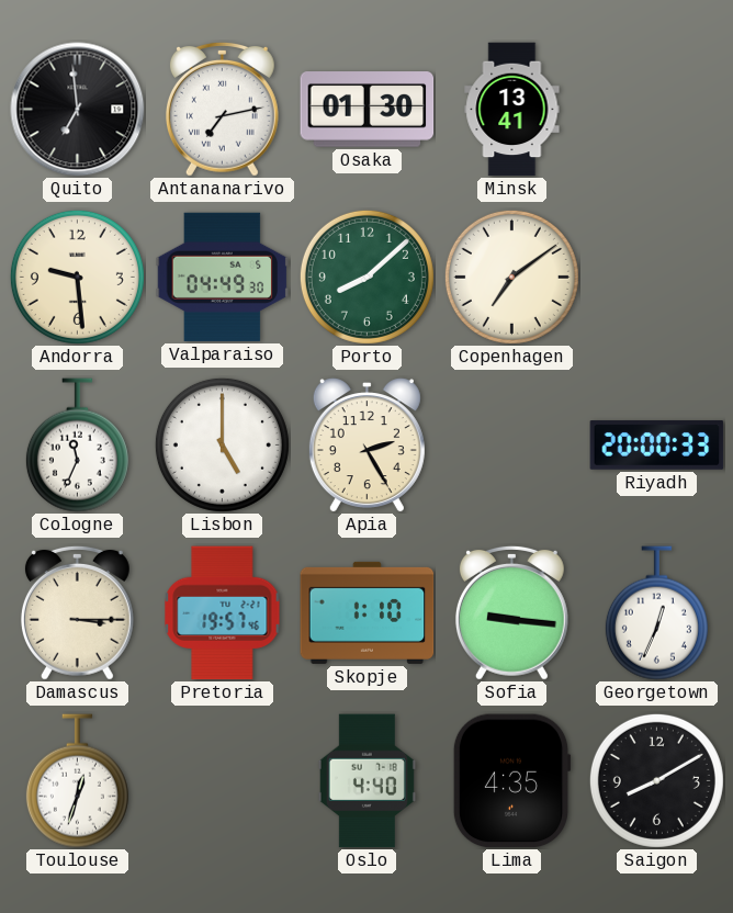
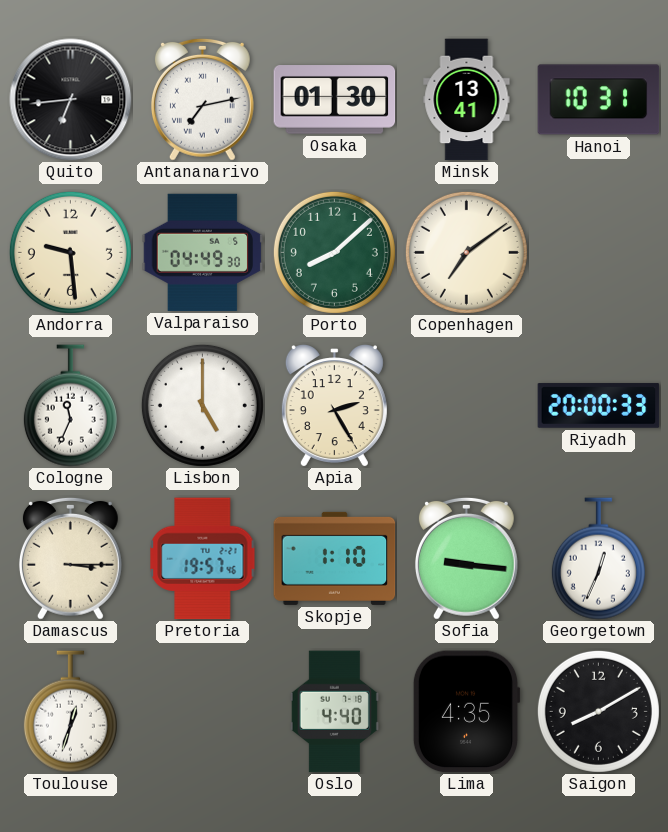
Quito: 6:59 -> 6:44 (71, 100)
Hanoi: none -> 10:31 (599, 100)
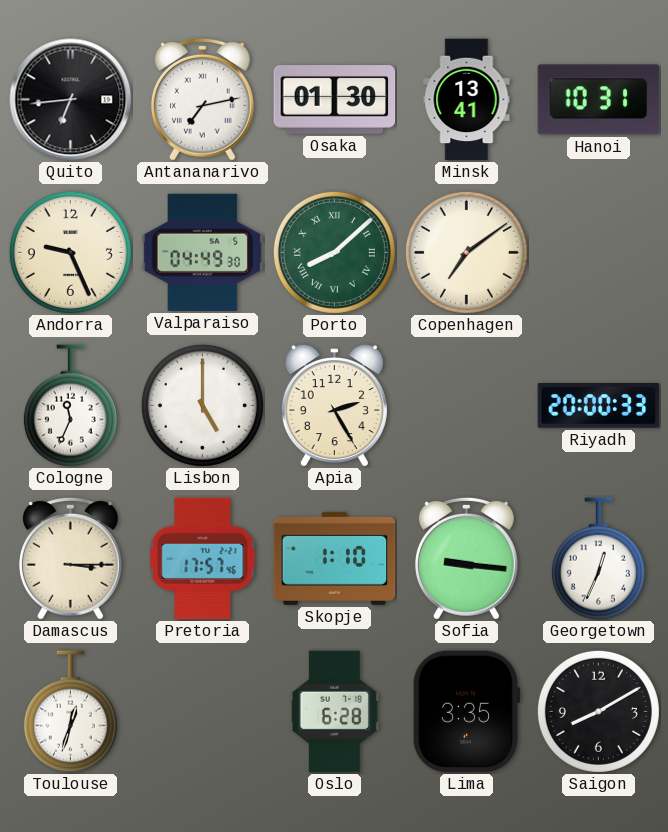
Andorra: 9:29 -> 9:26 (70, 252)
Porto numerals: Arabic -> Roman (334, 252)
Pretoria: 19:57 -> 17:57 (203, 559)
Oslo: 4:40 -> 6:28 (334, 712)
Lima: 4:35 -> 3:35 (466, 712)
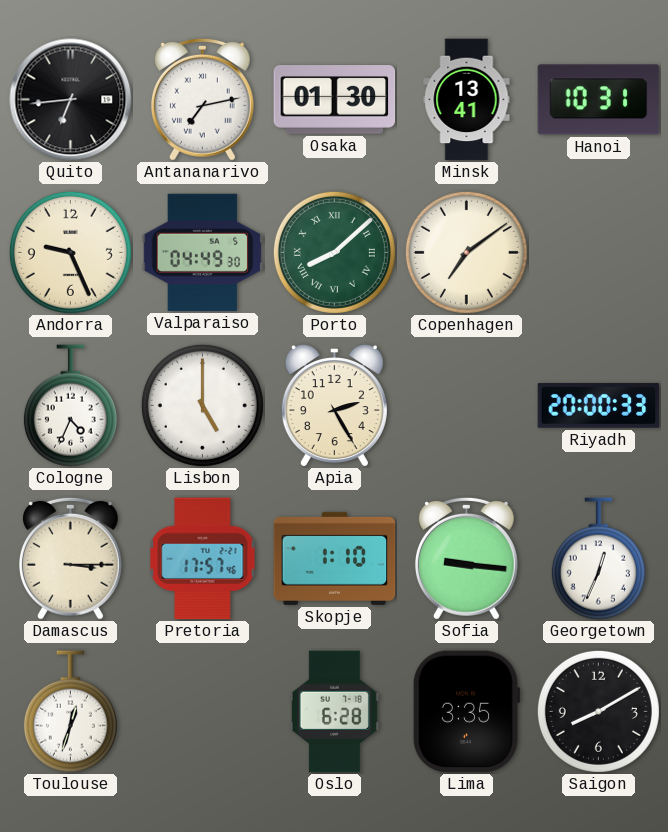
Cologne: 11:34 -> 4:34 (70, 406)
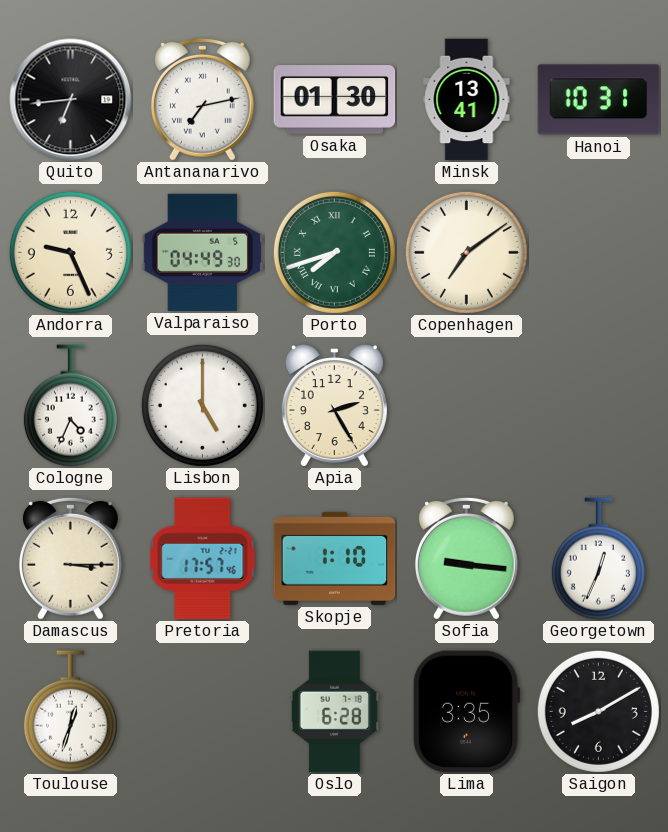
Porto: 8:08 -> 7:42 (334, 252)
Riyadh: 20:00 -> none (599, 406)
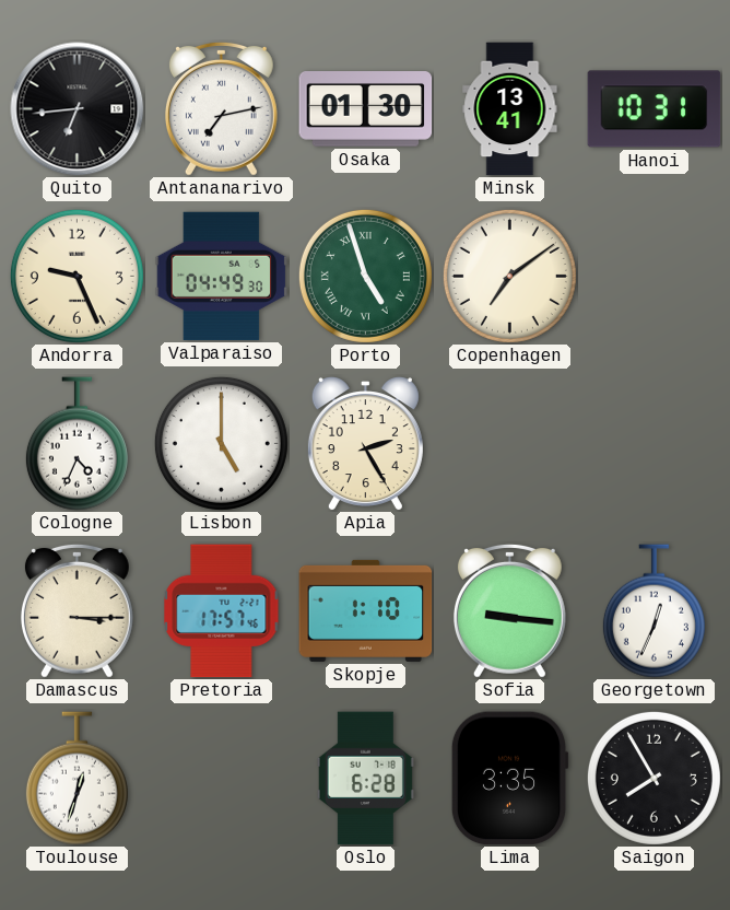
Porto: 7:42 -> 4:57 (365, 276)
Saigon: 8:10 -> 7:55 (654, 778)
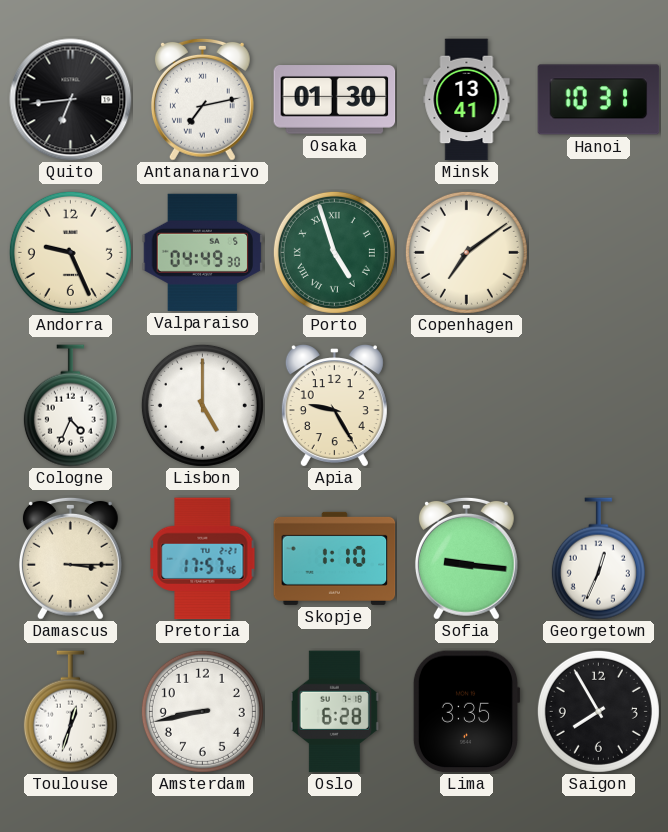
Apia: 2:25 -> 9:25 (334, 406)
Amsterdam: none -> 8:43 (202, 711)
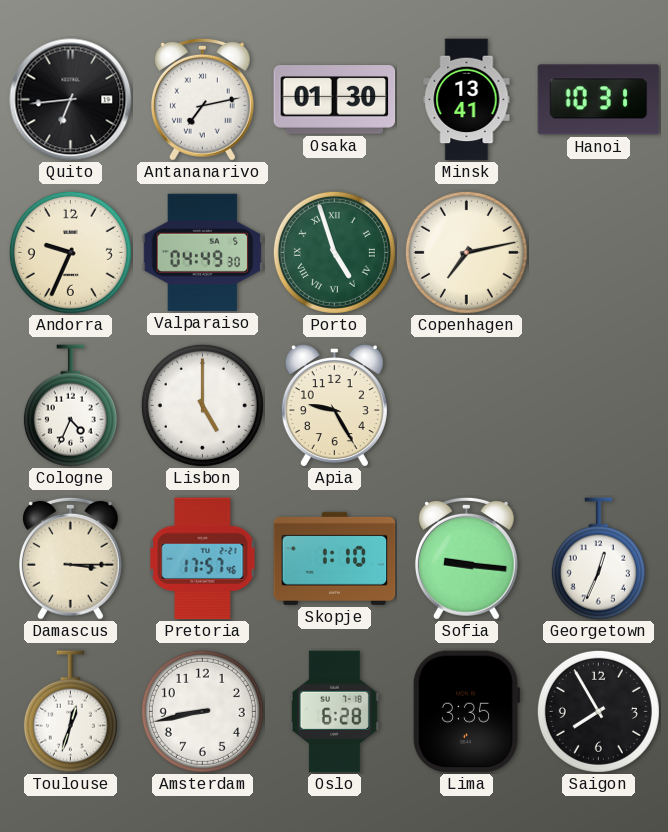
Andorra: 9:26 -> 9:34 (70, 252)
Copenhagen: 7:09 -> 7:13 (466, 252)
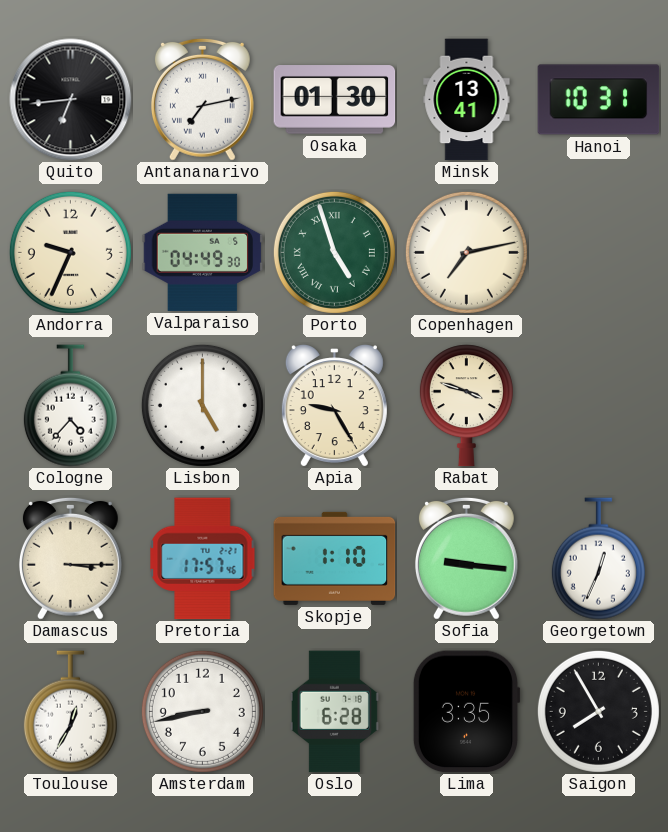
Cologne: 4:34 -> 4:37 (70, 406)
Rabat: none -> 3:48 (466, 406)
Toulouse: 12:33 -> 12:35 (70, 712)
